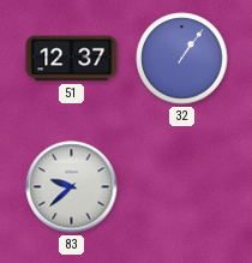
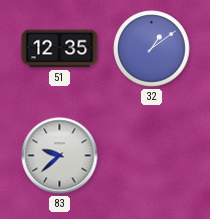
51: 12:37 -> 12:35 (60, 49)
32: 1:06 -> 1:09 (152, 49)
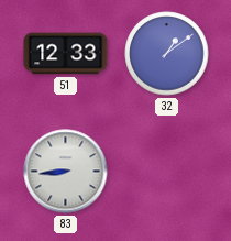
51: 12:35 -> 12:33 (66, 54)
83: 9:38 -> 8:44 (66, 172)
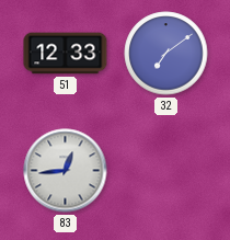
32: 1:09 -> 7:09 (166, 54)
83: 8:44 -> 12:44 (66, 171)
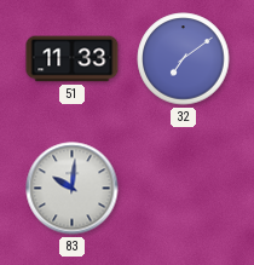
51: 12:33 -> 11:33 (73, 59)
83: 12:44 -> 10:01 (73, 189)
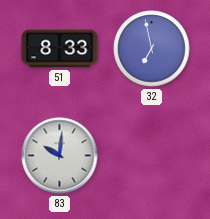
51: 11:33 -> 8:33 (60, 49)
32: 7:09 -> 6:58 (152, 49)
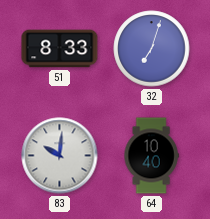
32: 6:58 -> 7:03 (152, 49)
64: none -> 10:40 (151, 156)
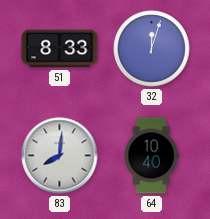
32: 7:03 -> 12:03 (152, 49)
83: 10:01 -> 8:01 (60, 156)
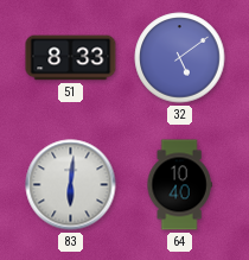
32: 12:03 -> 5:09 (180, 58)
83: 8:01 -> 6:01 (71, 185)
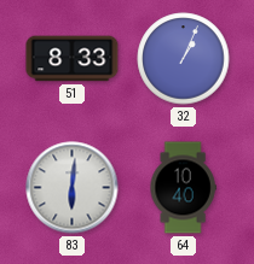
32: 5:09 -> 1:04 (184, 59)
